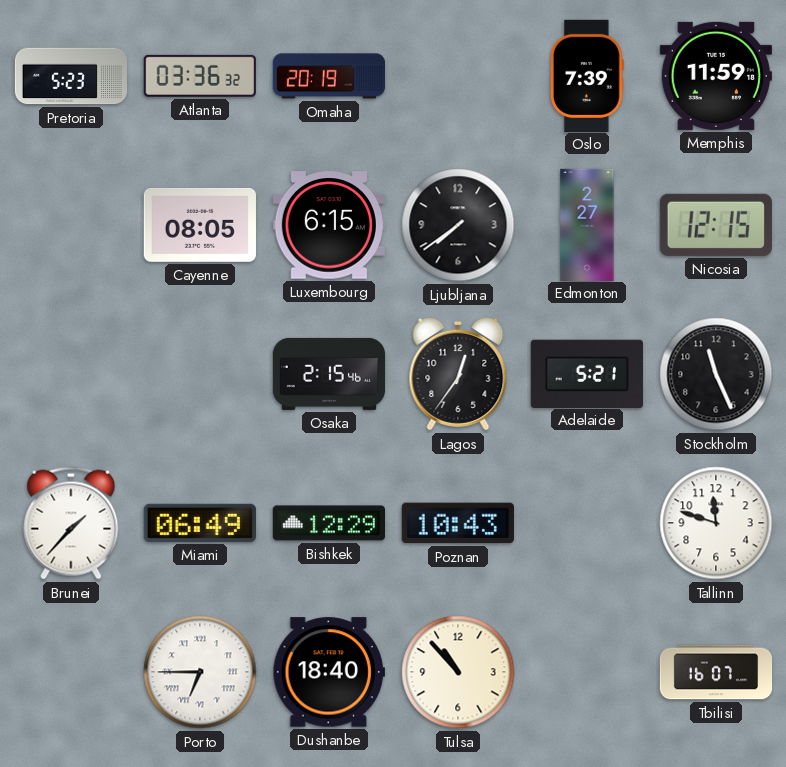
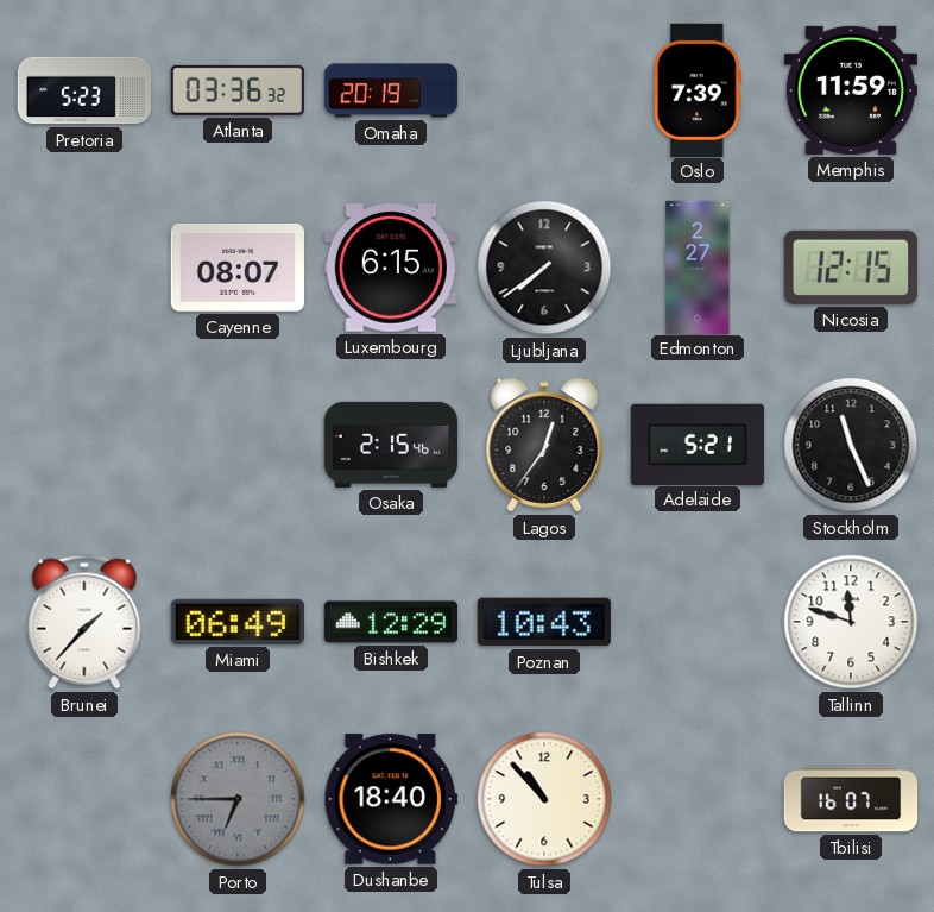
Cayenne: 08:05 -> 08:07 (238, 268)
Porto dial: white -> grey (238, 799)
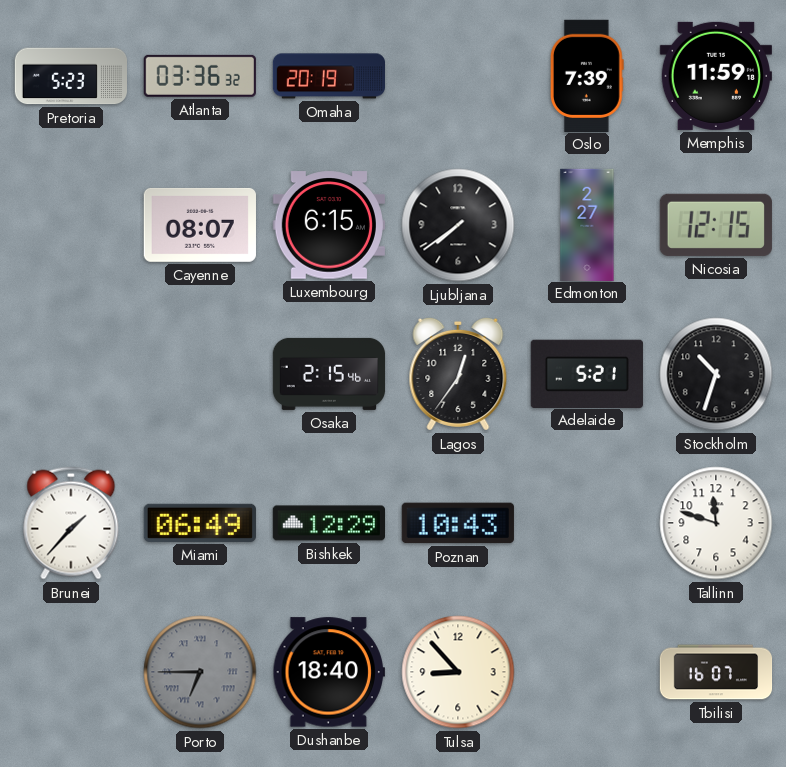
Stockholm: 11:26 -> 10:33 (716, 374)
Tulsa: 10:53 -> 8:53 (458, 672)
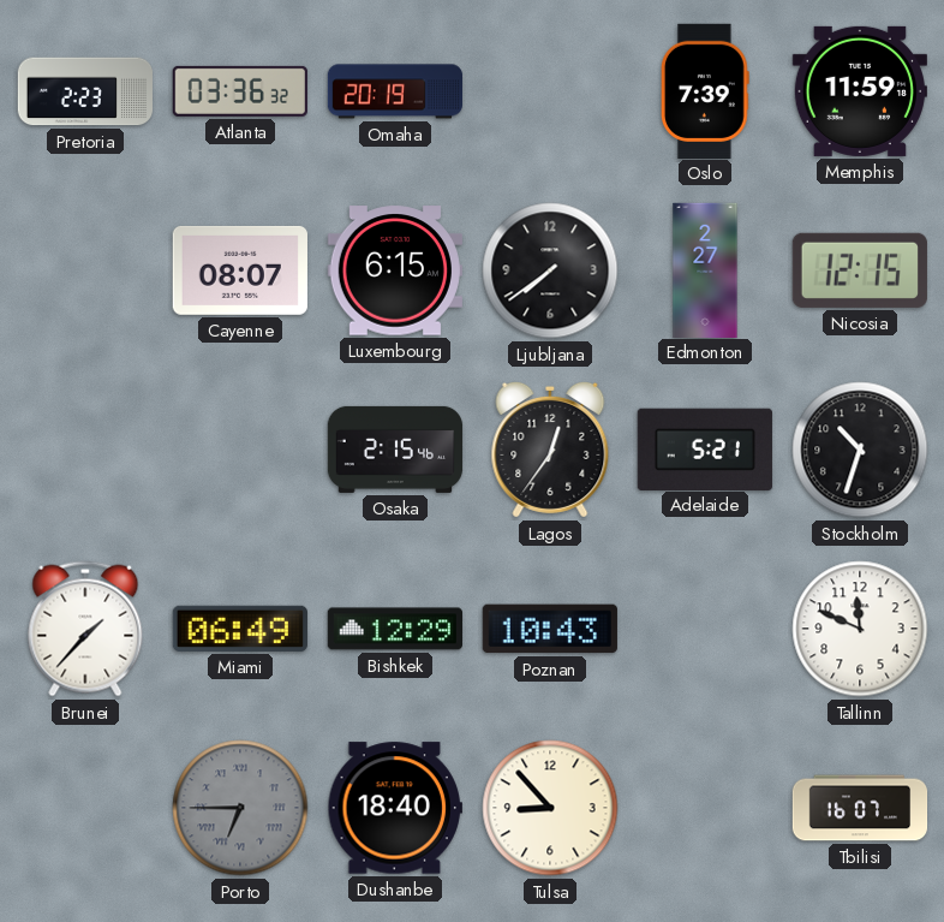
Pretoria: 5:23 -> 2:23 (84, 91)
Tallinn: 11:48 -> 11:49 (860, 629)
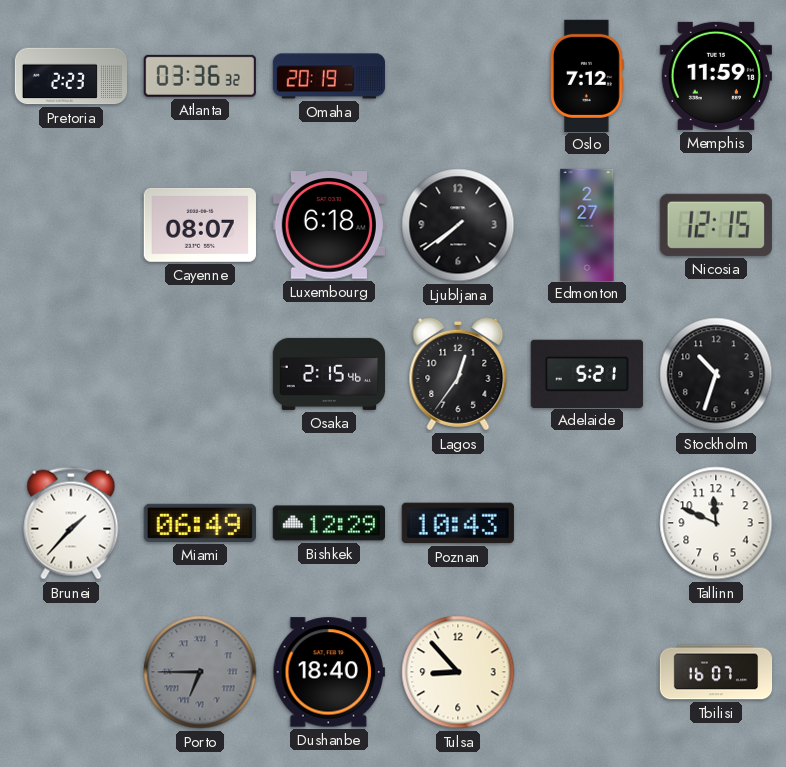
Oslo: 7:39 -> 7:12 (588, 75)
Luxembourg: 6:15 -> 6:18 (329, 225)
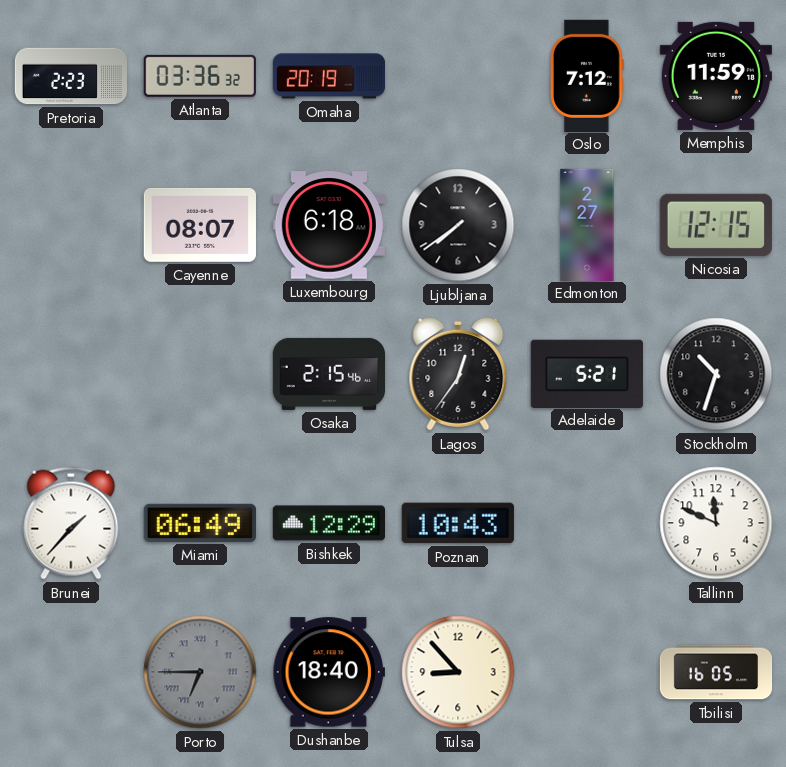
Tbilisi: 16:07 -> 16:05 (716, 672)
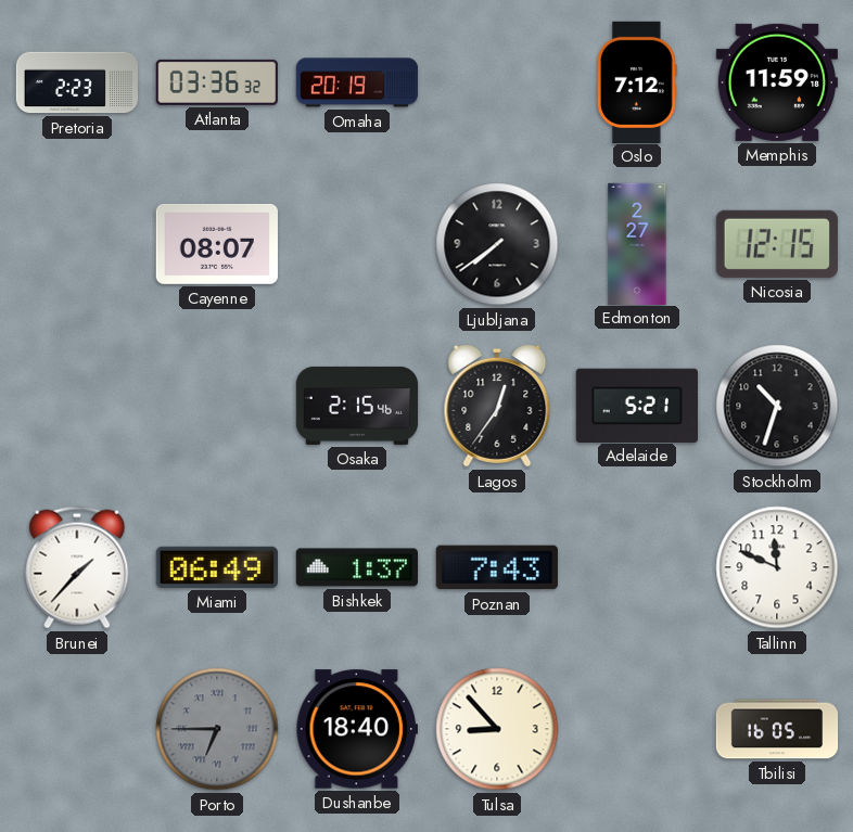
Luxembourg: 6:18 -> none (329, 225)
Bishkek: 12:29 -> 1:37 (356, 567)
Poznan: 10:43 -> 7:43 (497, 567)
